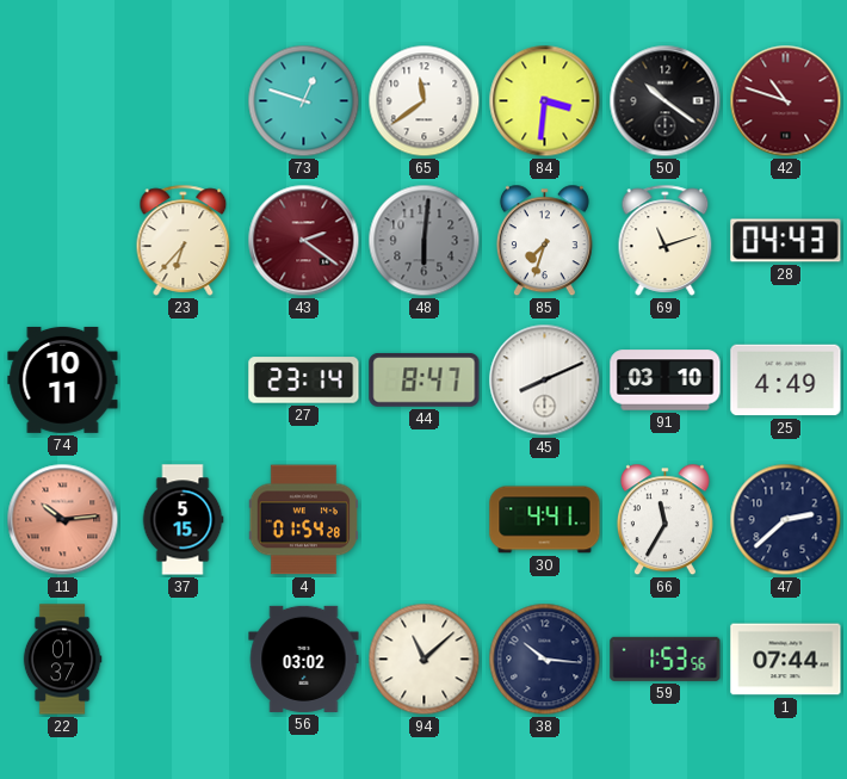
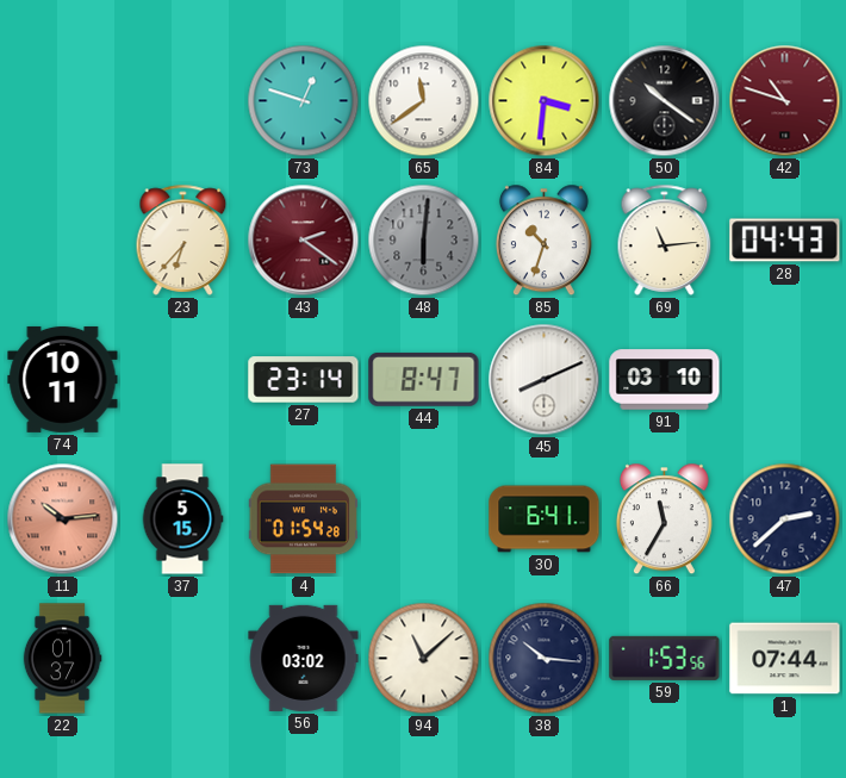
85: 7:33 -> 10:33 (543, 241)
69: 11:12 -> 11:14 (665, 239)
25: 4:49 -> none (786, 381)
30: 4:41 -> 6:41 (545, 519)
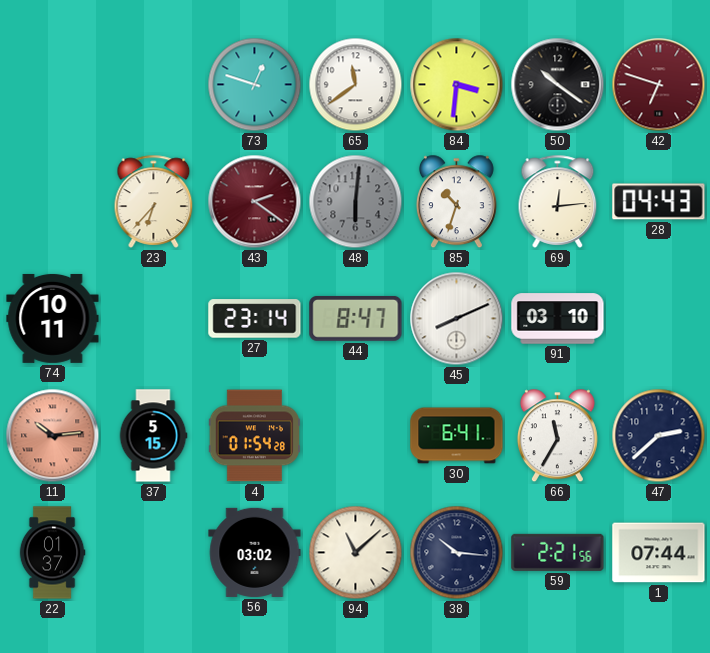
42: 10:48 -> 6:48 (659, 85)
69: 11:14 -> 12:14 (558, 201)
59: 1:53 -> 2:21 (558, 552)
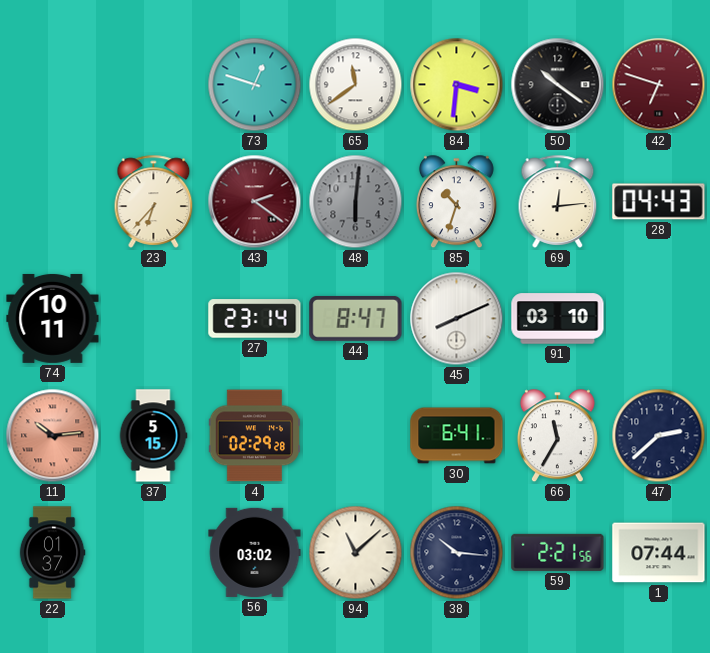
4: 01:54 -> 02:29 (254, 436)
